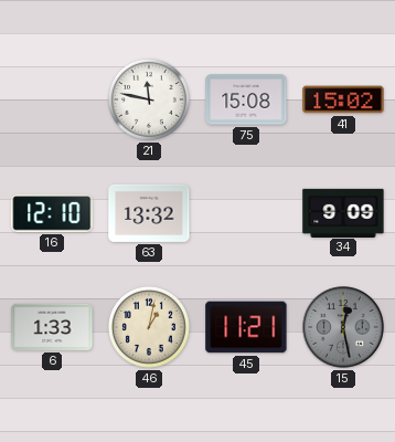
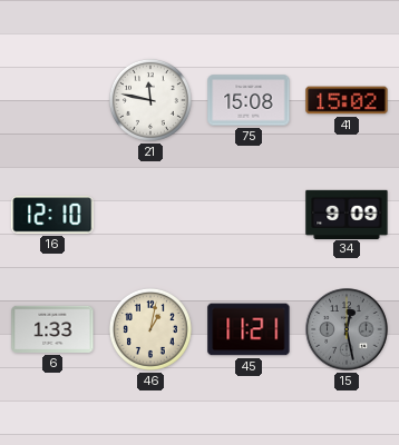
63: 13:32 -> none (149, 213)
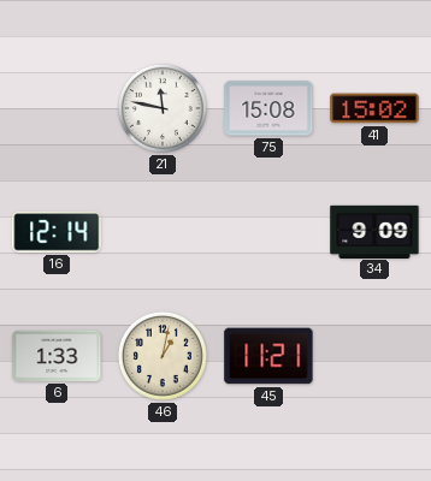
16: 12:10 -> 12:14 (57, 232)
15: 12:28 -> none (347, 329)
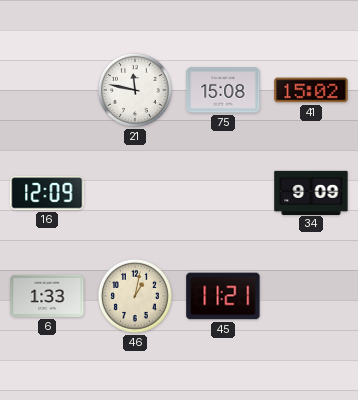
16: 12:14 -> 12:09 (47, 193)
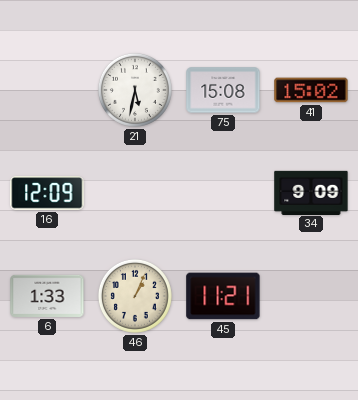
21: 11:47 -> 5:32 (135, 90)
46: 1:02 -> 1:04 (135, 296)
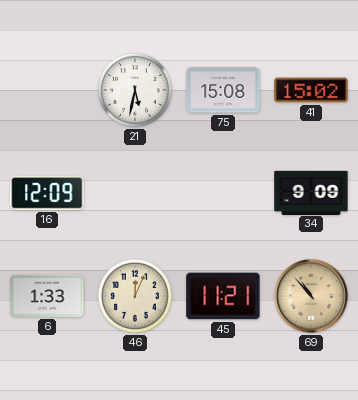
46: 1:04 -> 12:04 (135, 296)
69: none -> 10:53 (311, 296)
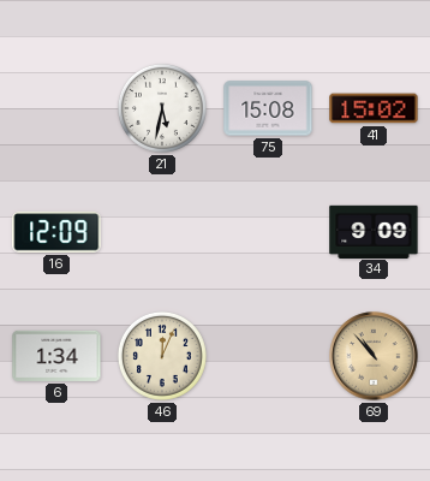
6: 1:33 -> 1:34 (56, 356)
45: 11:21 -> none (223, 296)
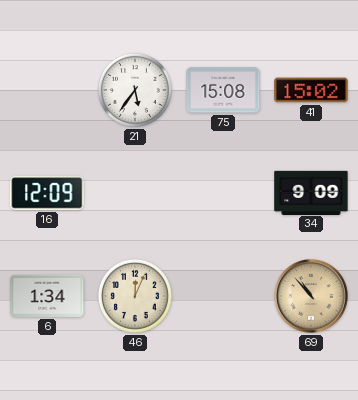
21: 5:32 -> 5:36 (135, 90)
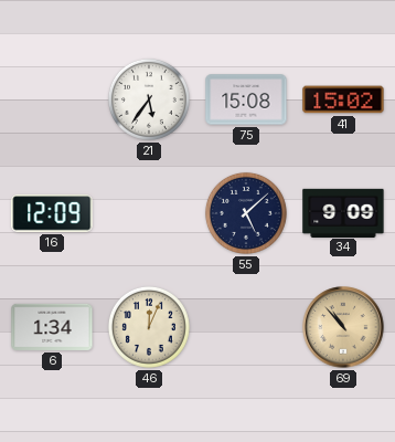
55: none -> 5:08 (246, 213)
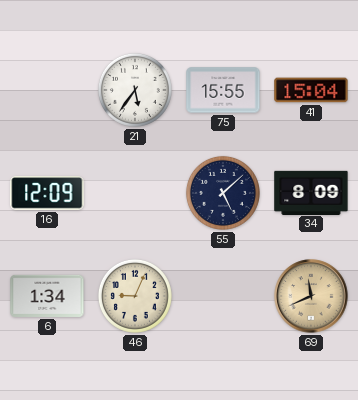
75: 15:08 -> 15:55 (223, 90)
41: 15:02 -> 15:04 (311, 90)
34: 9:09 -> 8:09 (311, 192)
46: 12:04 -> 9:04 (135, 296)
69: 10:53 -> 11:41 (311, 296)
